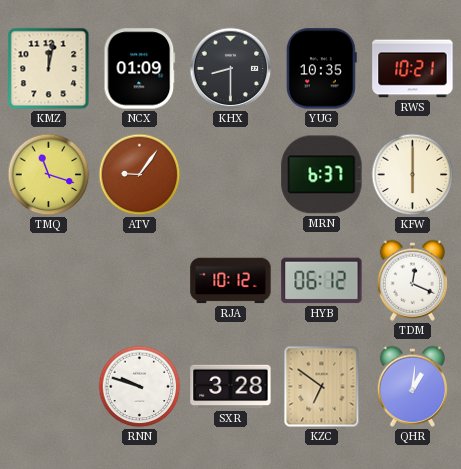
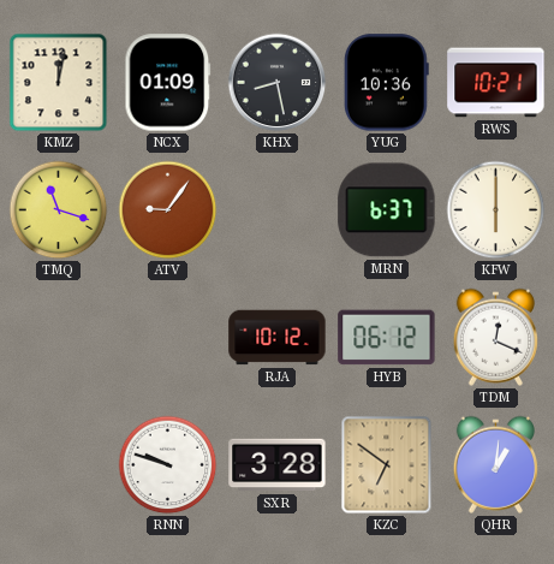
KHX: 8:30 -> 8:28 (278, 83)
YUG: 10:35 -> 10:36 (386, 83)
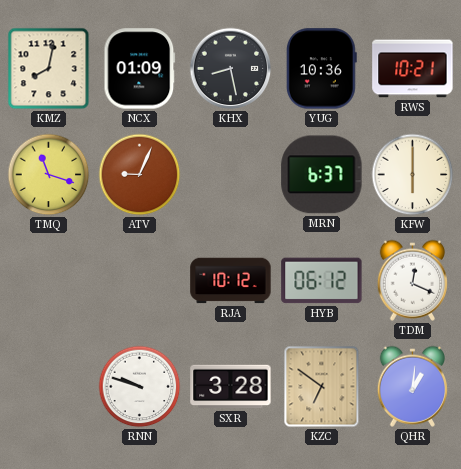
KMZ: 12:02 -> 8:02 (49, 69)
ATV: 9:06 -> 9:04 (140, 175)
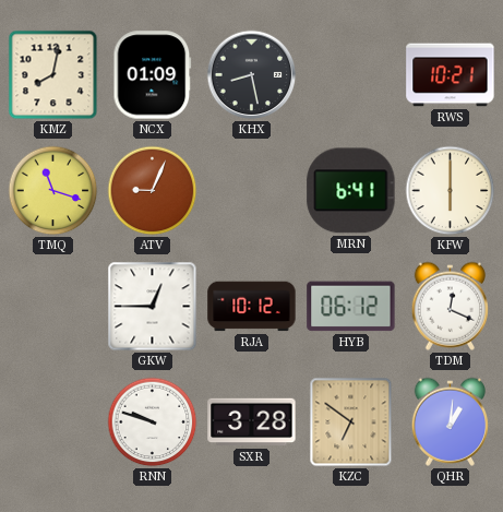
YUG: 10:36 -> none (321, 69)
MRN: 6:37 -> 6:41 (351, 191)
GKW: none -> 12:45 (153, 307)
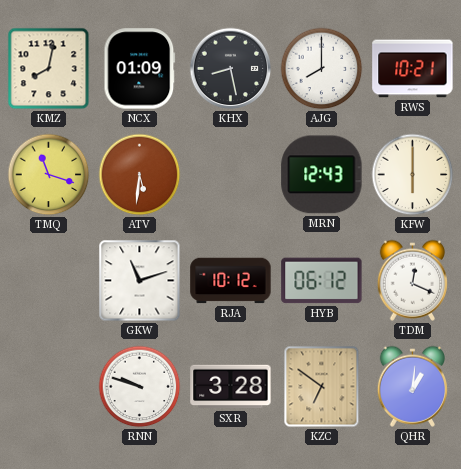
AJG: none -> 8:00 (322, 69)
ATV: 9:04 -> 5:31 (140, 175)
MRN: 6:41 -> 12:43 (322, 175)
GKW: 12:45 -> 11:12 (140, 281)
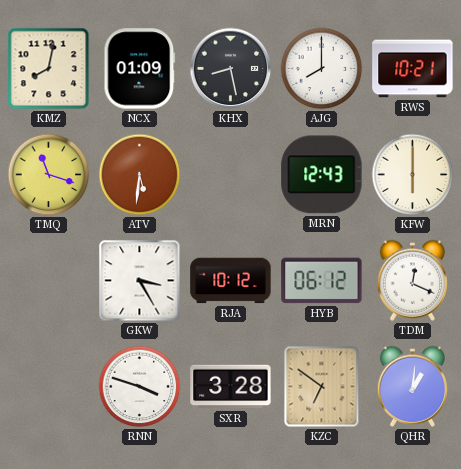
GKW: 11:12 -> 3:25 (140, 281)
RNN: 9:48 -> 3:48 (140, 387)
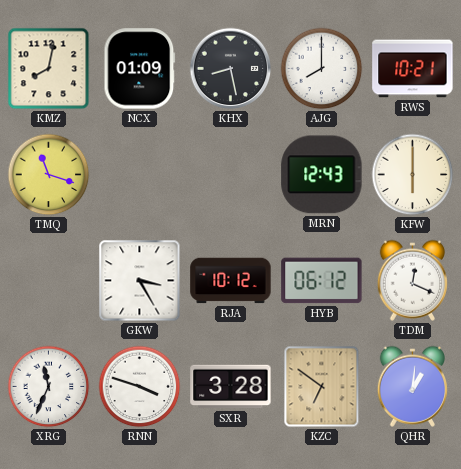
ATV: 5:31 -> none (140, 175)
XRG: none -> 11:34 (49, 387)
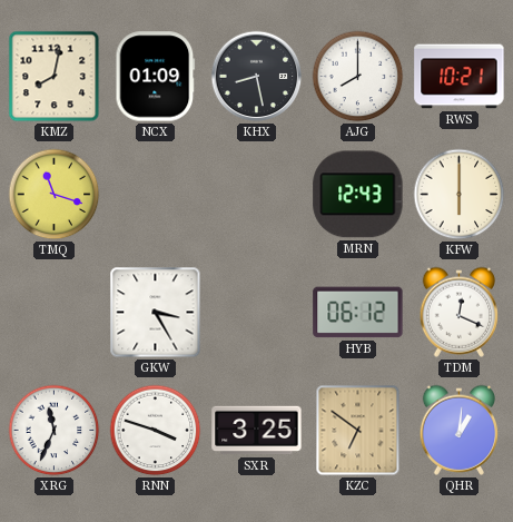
RJA: 10:12 -> none (231, 281)
SXR: 3:28 -> 3:25 (257, 431)
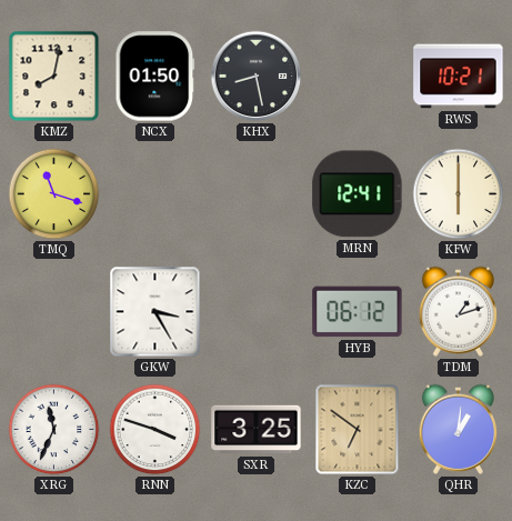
NCX: 01:09 -> 01:50 (155, 77)
AJG: 8:00 -> none (358, 77)
MRN: 12:43 -> 12:41 (358, 194)
TDM: 12:19 -> 1:12 (459, 311)
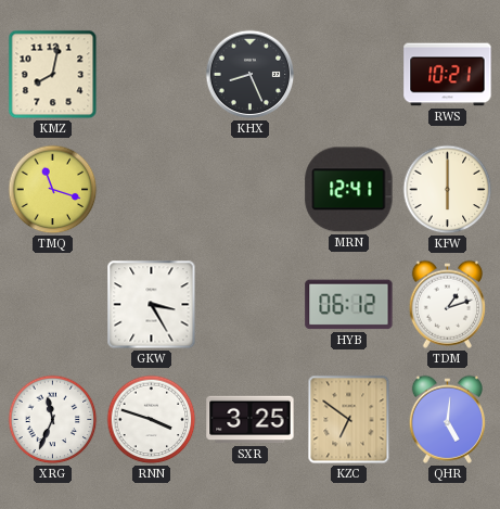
NCX: 01:50 -> none (155, 77)
KHX: 8:28 -> 8:26 (251, 75)
QHR: 1:01 -> 5:01 (448, 419)
